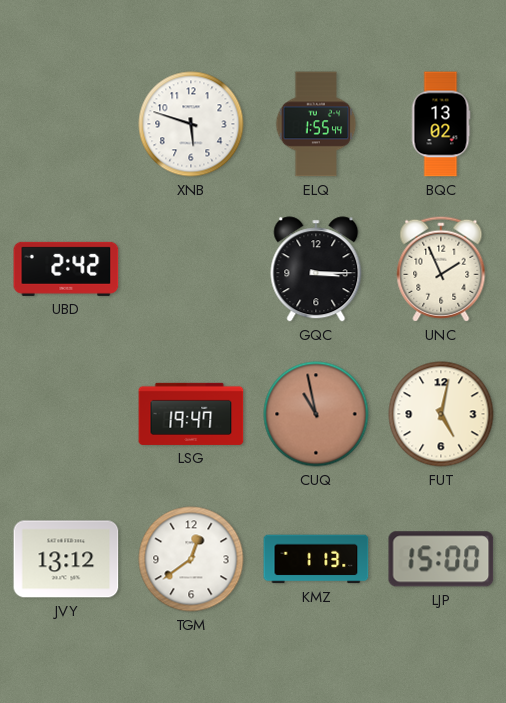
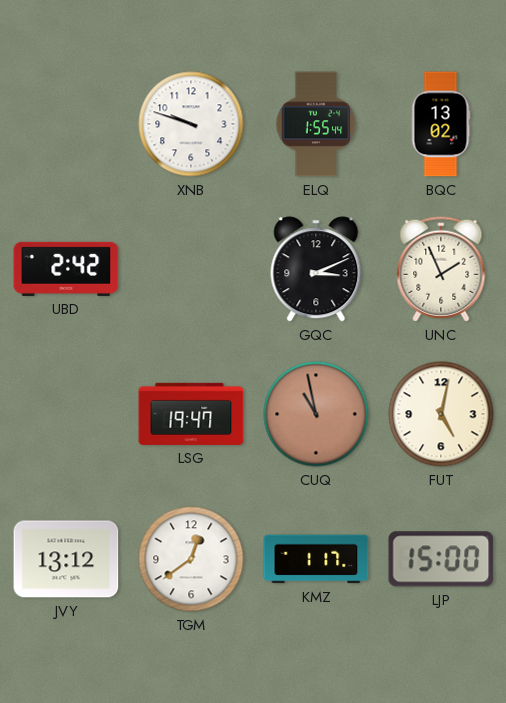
XNB: 5:48 -> 9:48 (191, 124)
GQC: 3:15 -> 3:11 (316, 269)
KMZ: 1:13 -> 1:17 (316, 559)
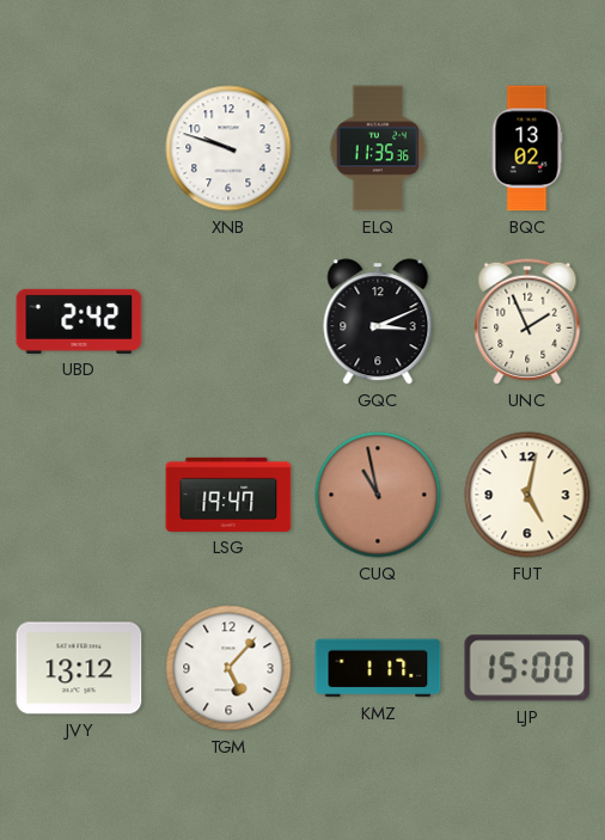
ELQ: 1:55 -> 11:35 (378, 148)
TGM: 12:39 -> 5:07 (228, 668)
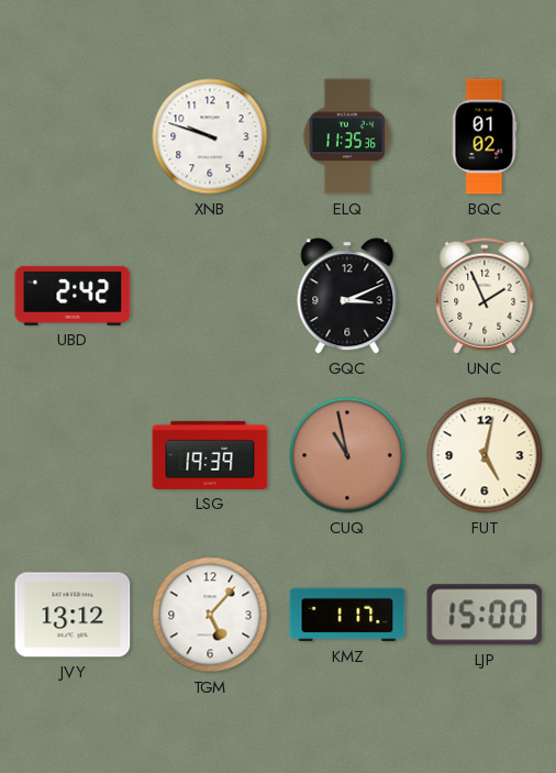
BQC: 13:02 -> 01:02 (485, 136)
LSG: 19:47 -> 19:39 (210, 455)
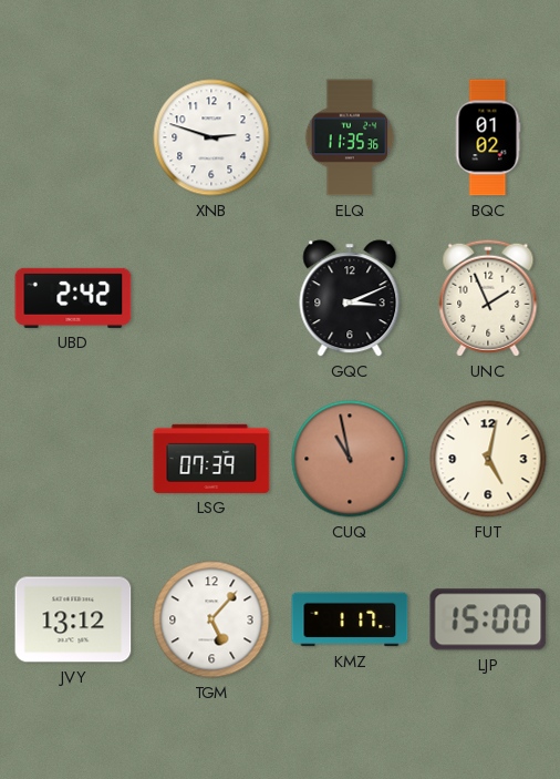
XNB: 9:48 -> 2:48 (211, 137)
LSG: 19:39 -> 07:39 (211, 459)
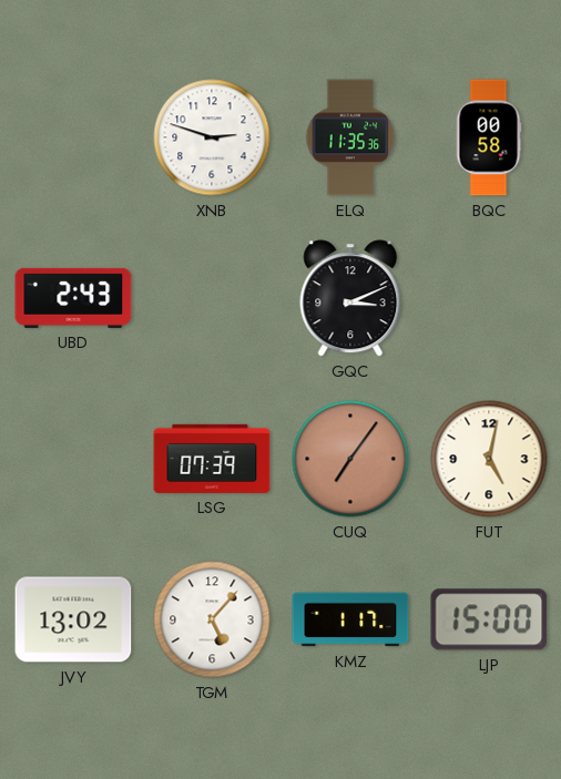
BQC: 01:02 -> 00:58 (489, 137)
UBD: 2:42 -> 2:43 (73, 298)
UNC: 1:56 -> none (488, 298)
CUQ: 10:58 -> 7:06 (350, 459)
JVY: 13:12 -> 13:02 (73, 619)
